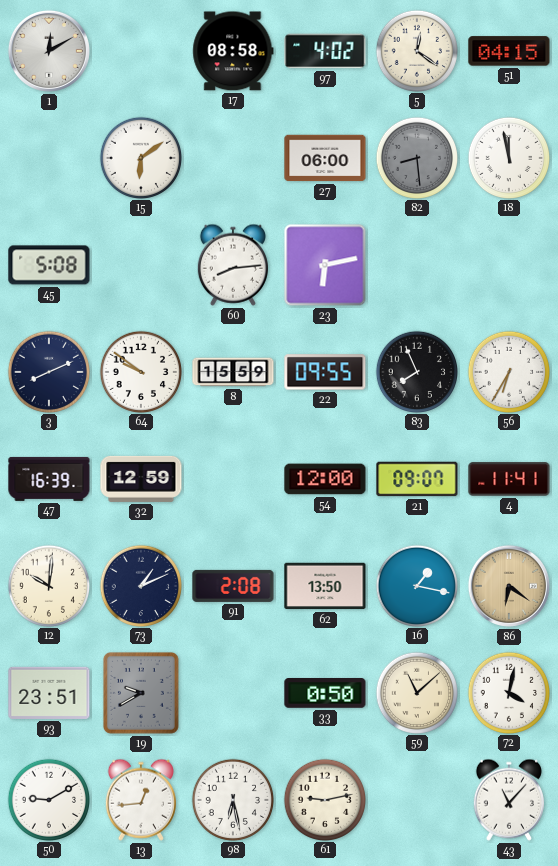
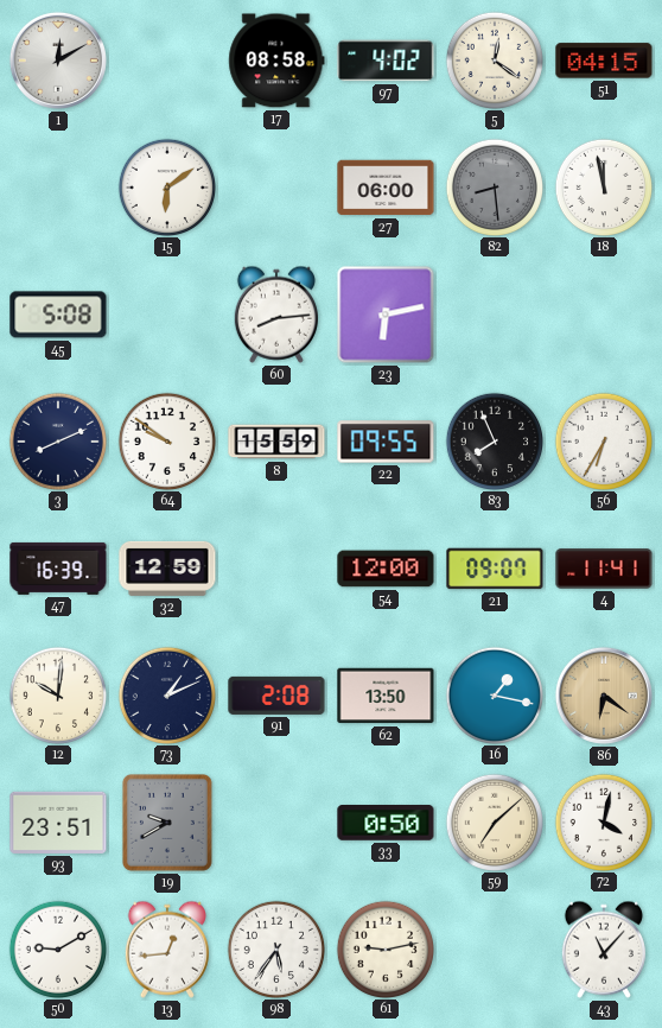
59: 11:08 -> 7:08 (494, 821)
98: 6:28 -> 5:36 (275, 948)
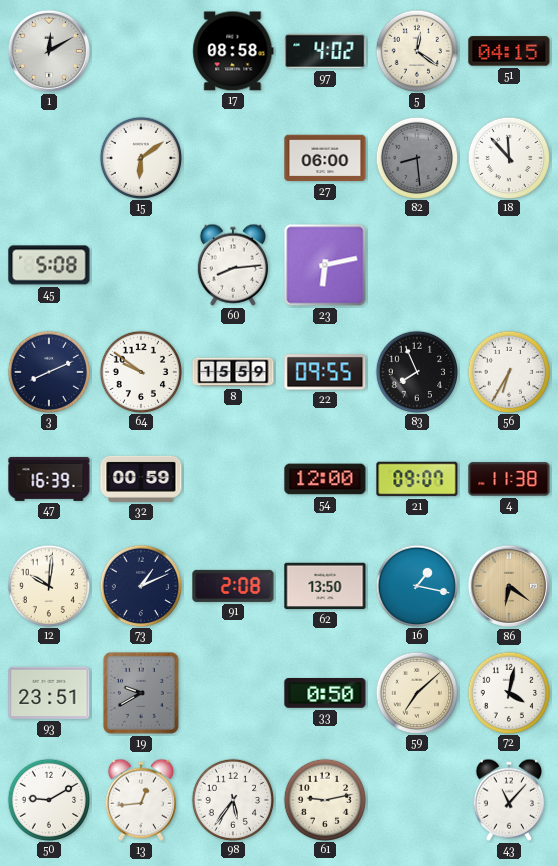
18: 11:58 -> 11:53 (508, 157)
32: 12:59 -> 00:59 (141, 479)
4: 11:41 -> 11:38 (509, 479)
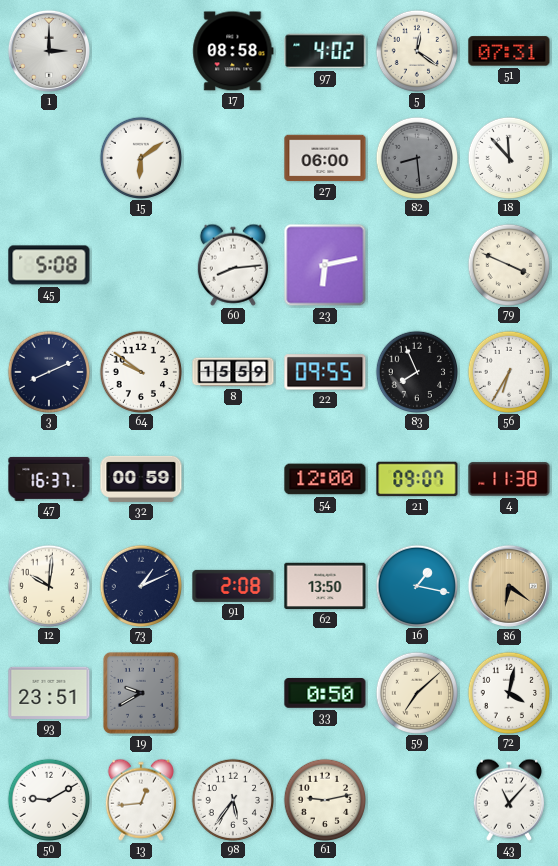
1: 12:10 -> 3:00 (49, 51)
51: 04:15 -> 07:31 (509, 51)
79: none -> 3:49 (508, 264)
47: 16:39 -> 16:37 (49, 479)
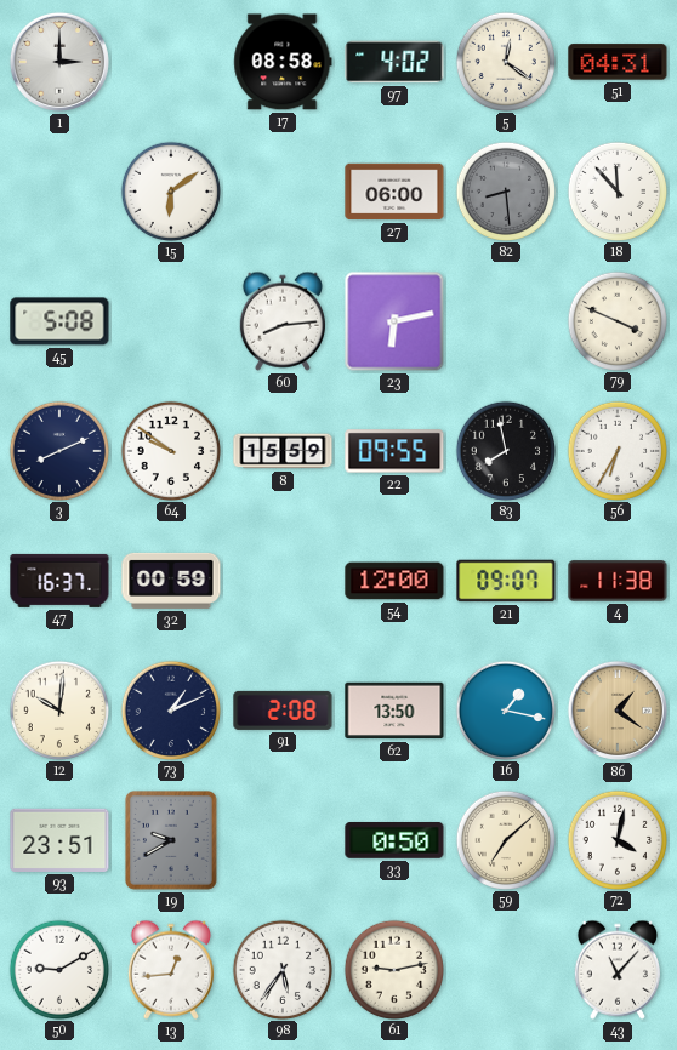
51: 07:31 -> 04:31 (618, 62)
83: 7:56 -> 7:58 (505, 450)
86: 6:21 -> 1:21 (618, 711)
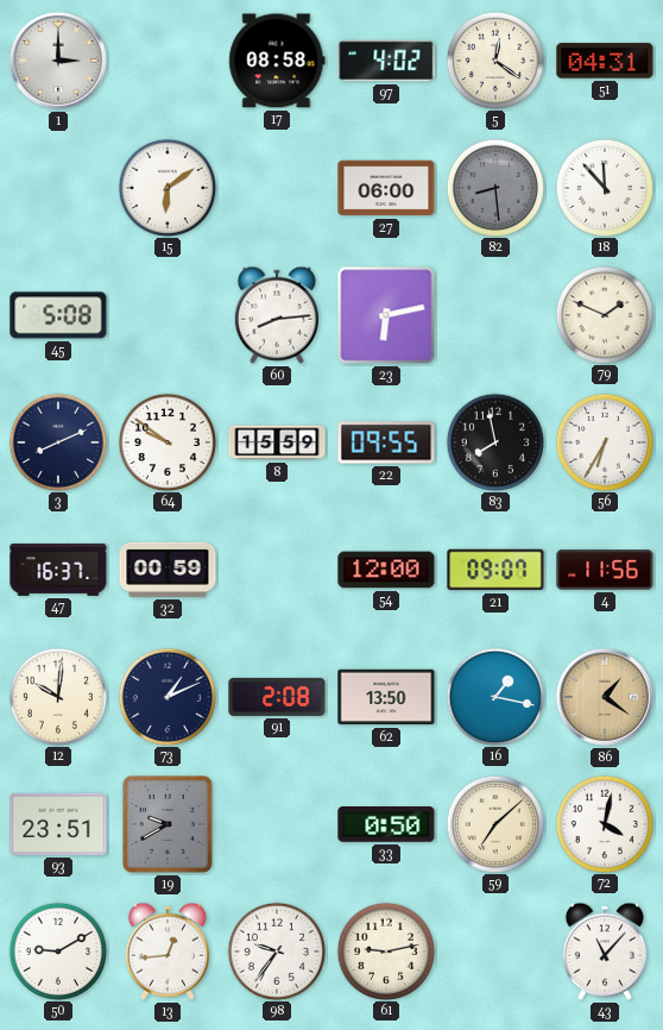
79: 3:49 -> 1:49 (604, 314)
4: 11:38 -> 11:56 (605, 570)
98: 5:36 -> 9:36 (276, 950)
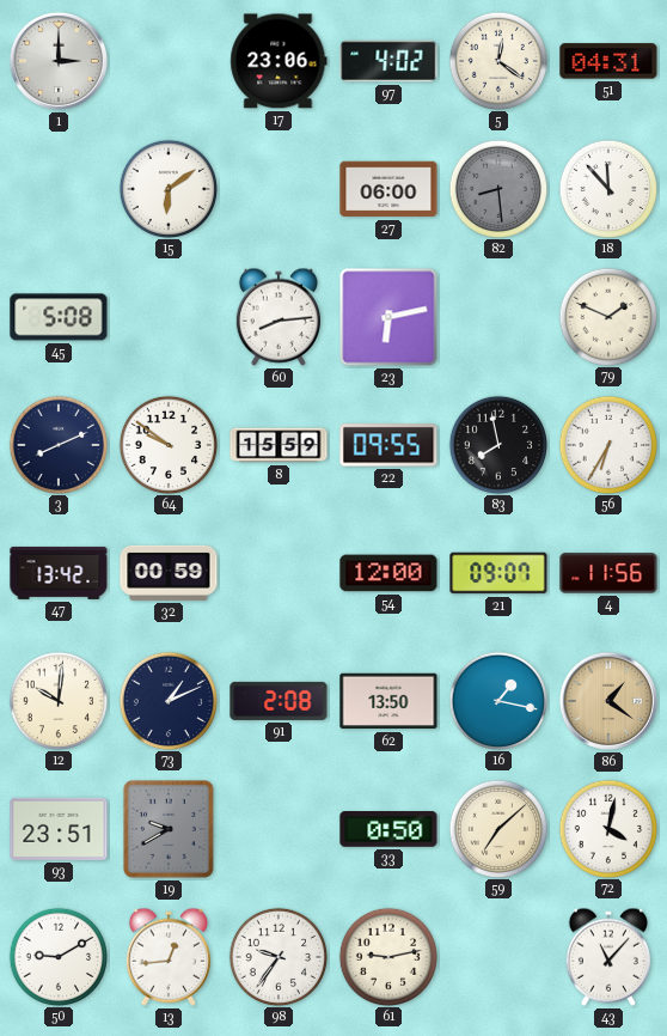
17: 08:58 -> 23:06 (279, 61)
47: 16:37 -> 13:42 (59, 573)
